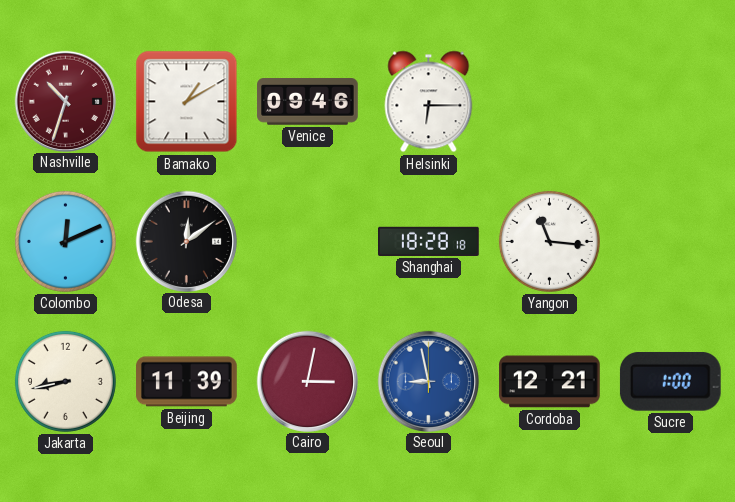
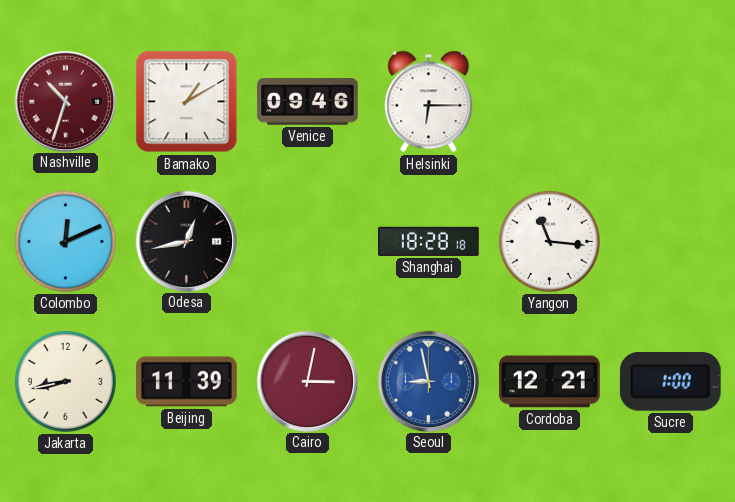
Odesa: 12:09 -> 12:43 (186, 241)
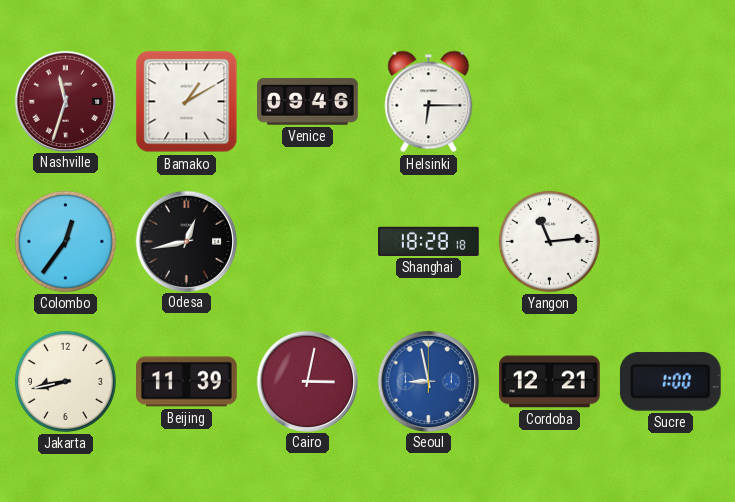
Nashville: 10:33 -> 11:33 (65, 101)
Colombo: 12:11 -> 12:36 (65, 241)
Yangon: 11:16 -> 11:14 (549, 241)
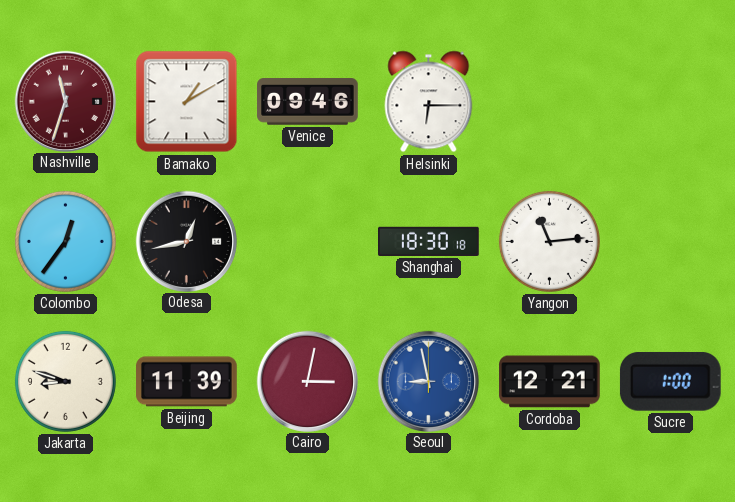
Shanghai: 18:28 -> 18:30 (429, 241)
Jakarta: 8:43 -> 8:48 (65, 381)
